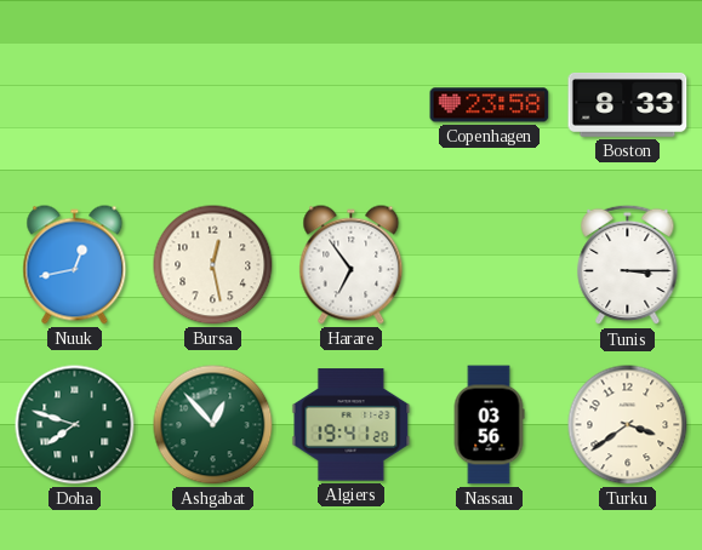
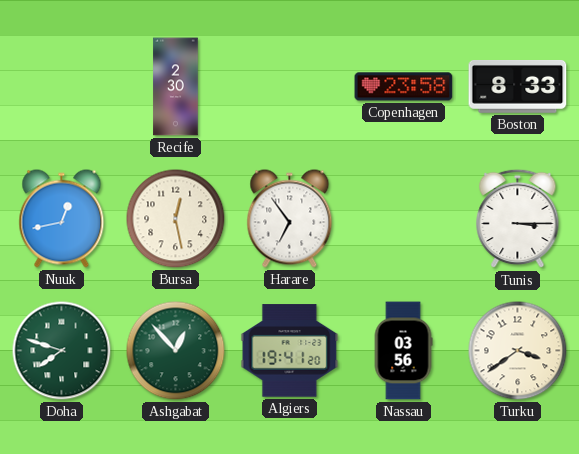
Recife: none -> 2:30 (176, 87)
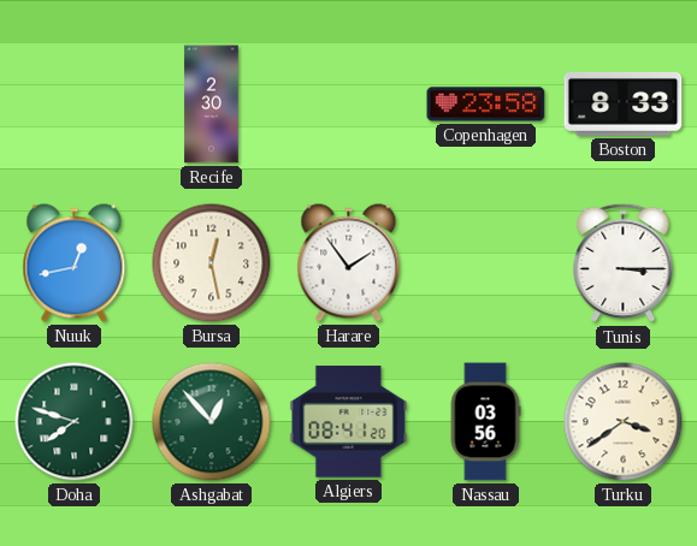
Harare: 6:54 -> 1:54 (349, 263)
Algiers: 19:41 -> 08:41 (349, 422)
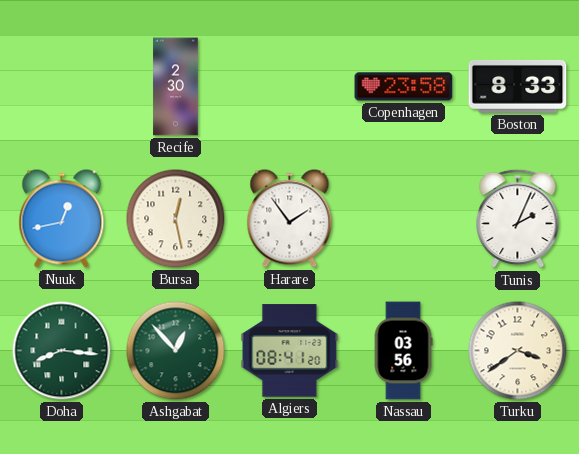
Tunis: 3:15 -> 2:04 (518, 219)
Doha: 7:48 -> 8:16 (62, 351)
